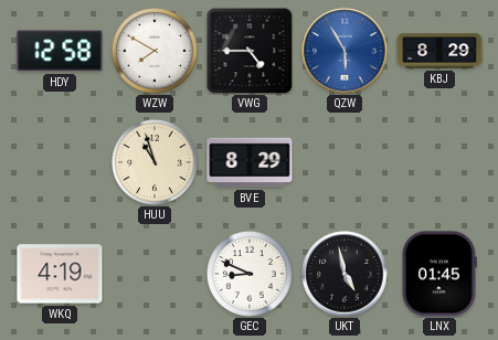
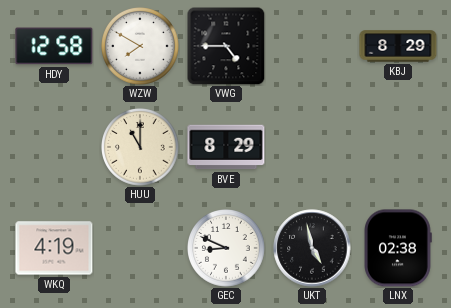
QZW: 5:55 -> none (345, 51)
HUU: 10:57 -> 11:00 (141, 148)
LNX: 01:45 -> 02:38 (398, 248)
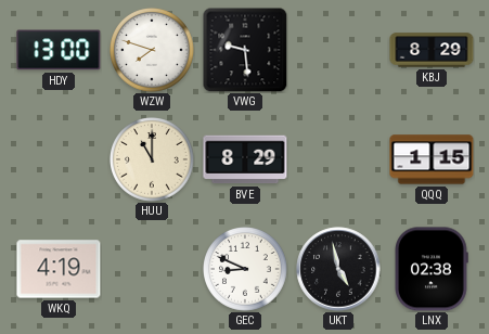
HDY: 12:58 -> 13:00 (59, 50)
WZW: 7:50 -> 7:48 (153, 51)
VWG: 4:45 -> 9:29 (245, 50)
QQQ: none -> 1:15 (432, 159)
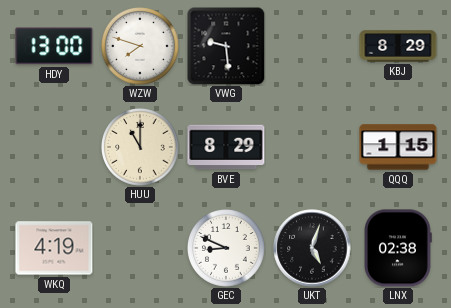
UKT: 4:58 -> 5:03 (312, 248)
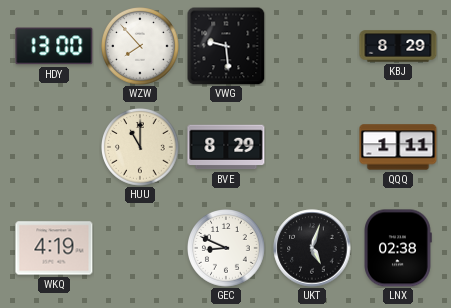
WZW: 7:48 -> 7:53 (141, 47)
QQQ: 1:15 -> 1:11 (398, 147)
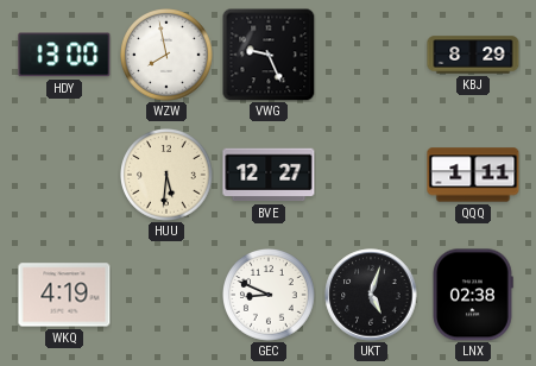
WZW: 7:53 -> 7:58 (168, 56)
VWG: 9:29 -> 9:26 (269, 55)
HUU: 11:00 -> 5:31 (168, 176)
BVE: 8:29 -> 12:27 (269, 175)
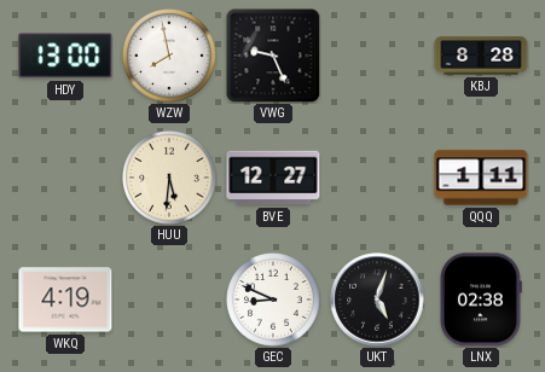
KBJ: 8:29 -> 8:28 (481, 56)
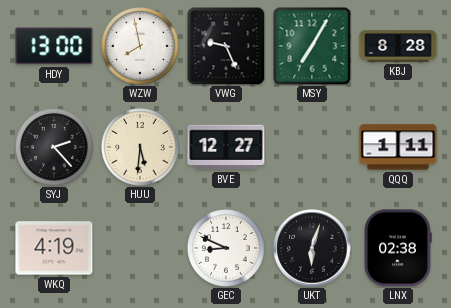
MSY: none -> 7:05 (312, 46)
SYJ: none -> 2:23 (55, 148)
UKT: 5:03 -> 6:03 (312, 248)
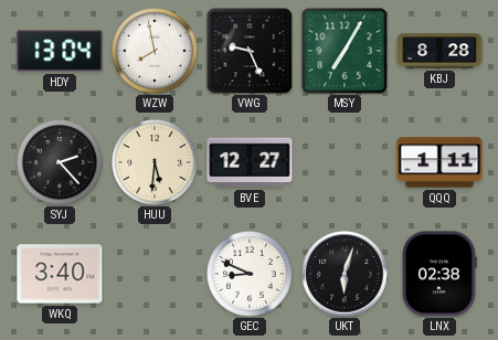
HDY: 13:00 -> 13:04 (60, 51)
WKQ: 4:19 -> 3:40 (60, 274)
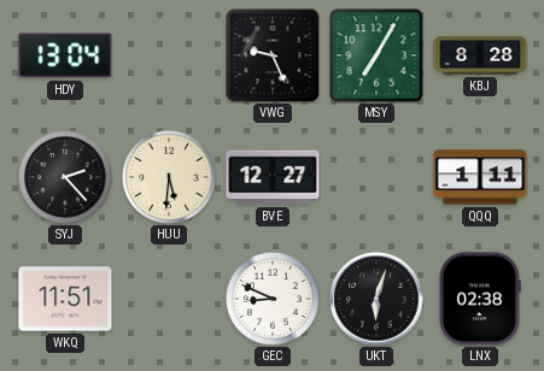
WZW: 7:58 -> none (156, 52)
WKQ: 3:40 -> 11:51 (65, 299)
